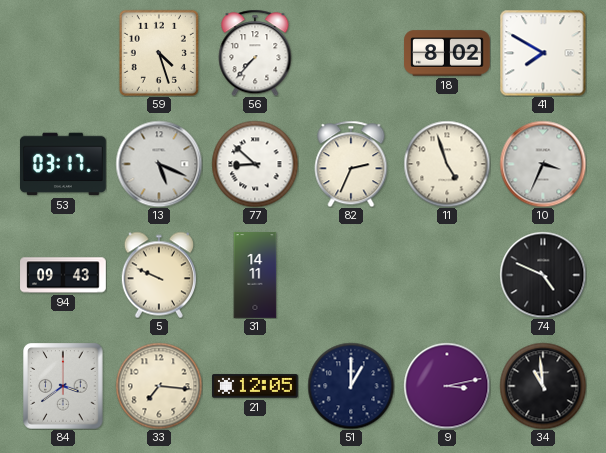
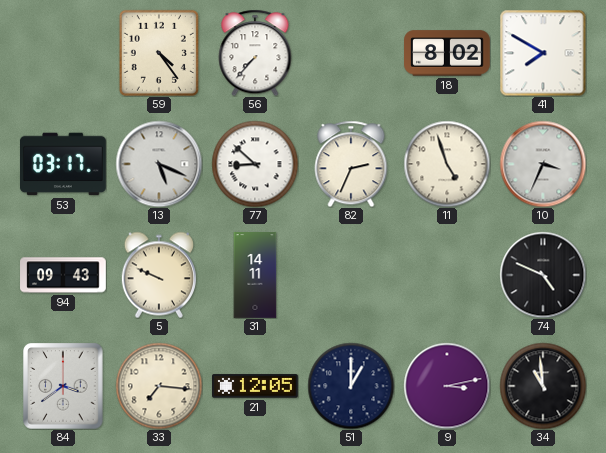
59: 4:27 -> 4:24 (159, 53)
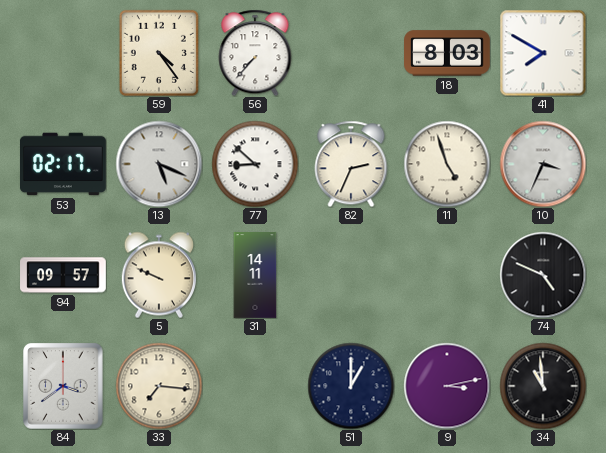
18: 8:02 -> 8:03 (447, 53)
53: 03:17 -> 02:17 (63, 164)
94: 09:43 -> 09:57 (63, 275)
21: 12:05 -> none (255, 386)
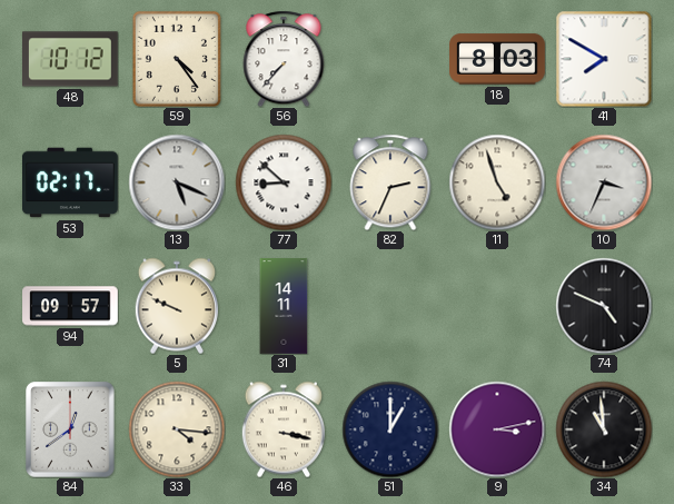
48: none -> 10:12 (71, 59)
84: 3:39 -> 12:39 (70, 429)
33: 7:16 -> 4:16 (177, 429)
46: none -> 3:17 (283, 429)
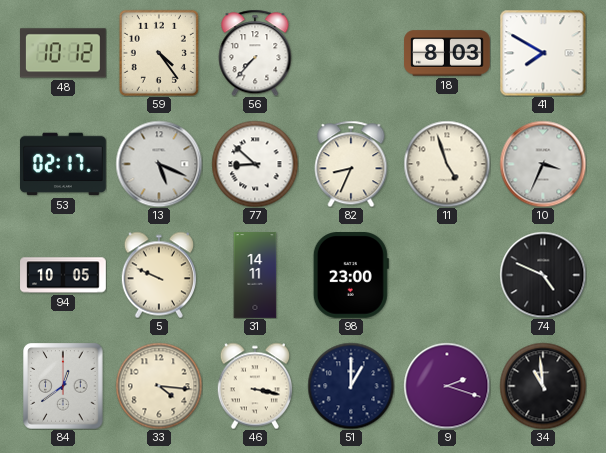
82: 2:34 -> 8:34 (351, 164)
94: 09:57 -> 10:05 (63, 275)
98: none -> 23:00 (351, 276)
9: 3:13 -> 2:18 (447, 386)
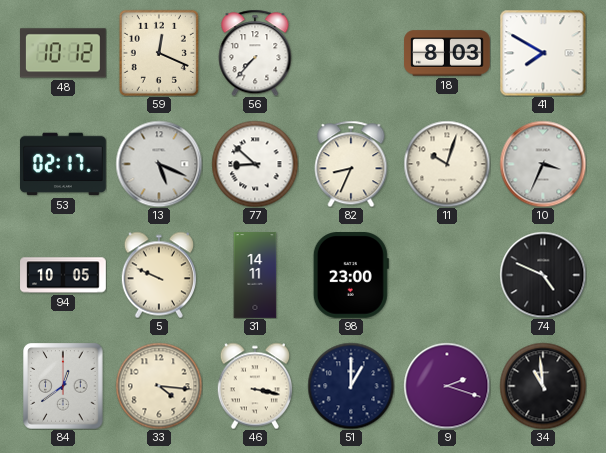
59: 4:24 -> 12:19 (159, 53)
11: 4:57 -> 10:03 (447, 164)
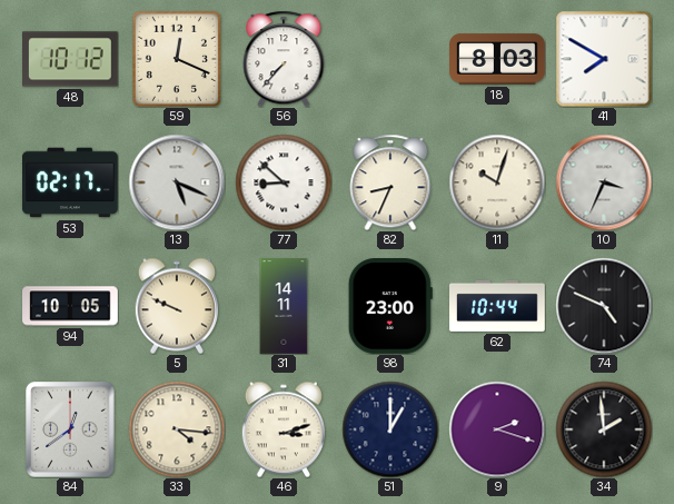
62: none -> 10:44 (497, 306)
46: 3:17 -> 3:12 (283, 429)
34: 10:59 -> 1:59 (604, 429)
